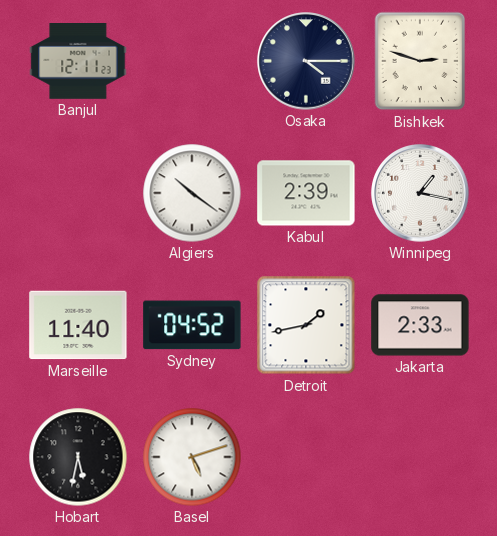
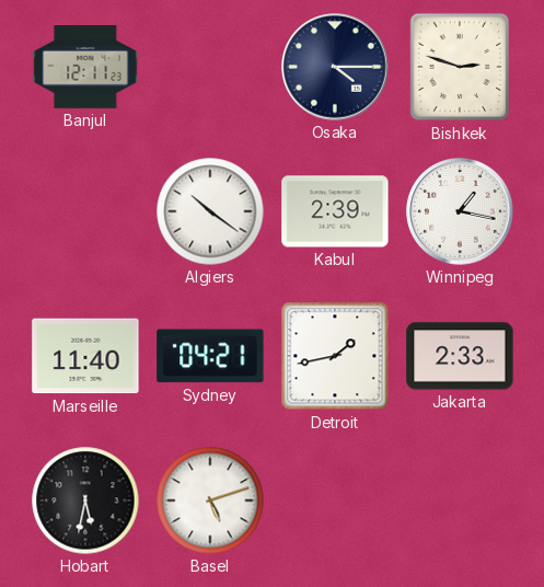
Sydney: 04:52 -> 04:21 (210, 356)
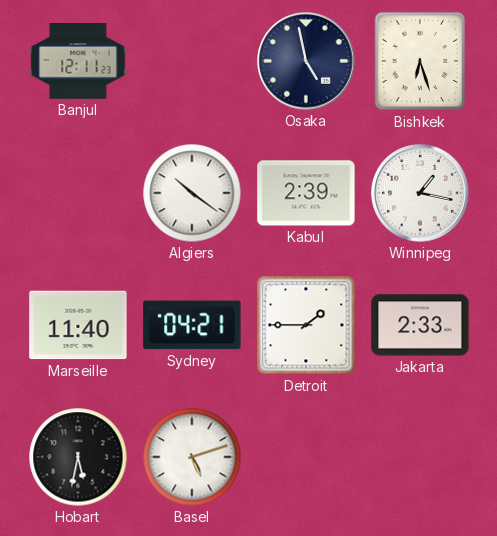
Osaka: 4:15 -> 4:58 (306, 61)
Bishkek: 2:48 -> 6:27 (420, 61)
Detroit: 1:43 -> 1:45 (306, 325)
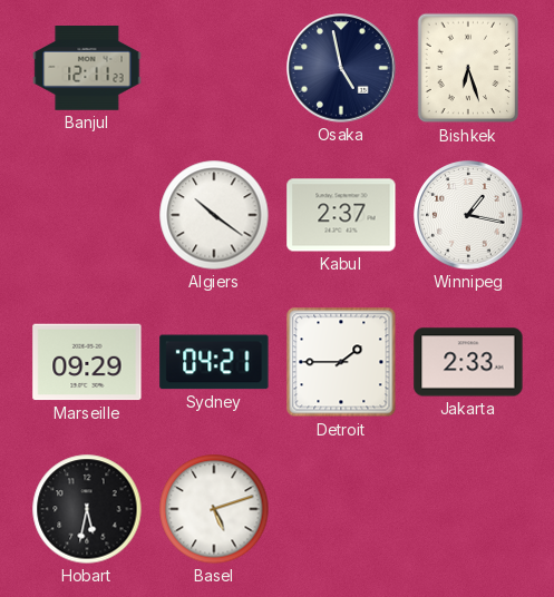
Kabul: 2:39 -> 2:37 (341, 215)
Marseille: 11:40 -> 09:29 (87, 362)
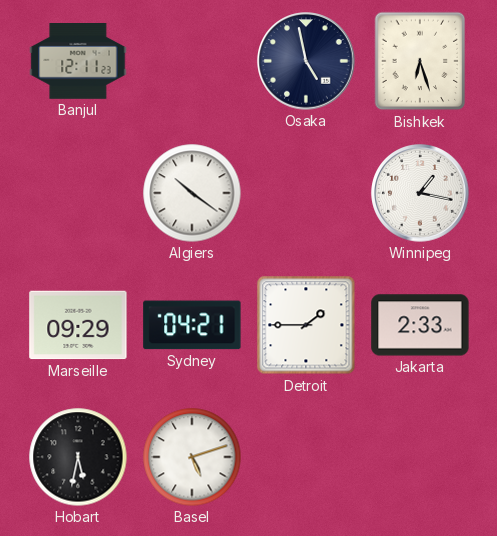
Kabul: 2:37 -> none (341, 215)
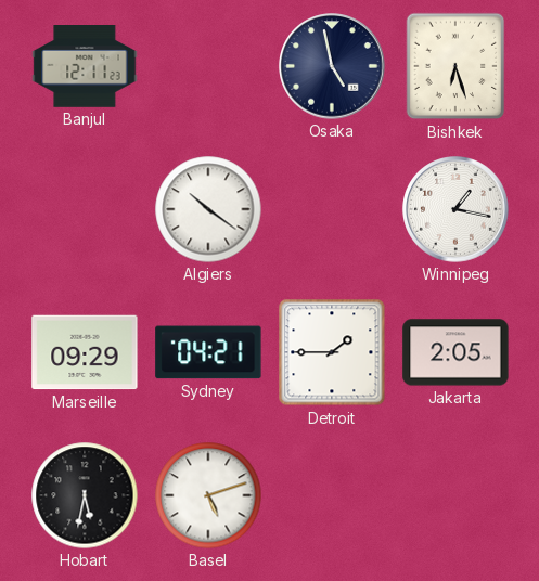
Jakarta: 2:33 -> 2:05 (455, 352)
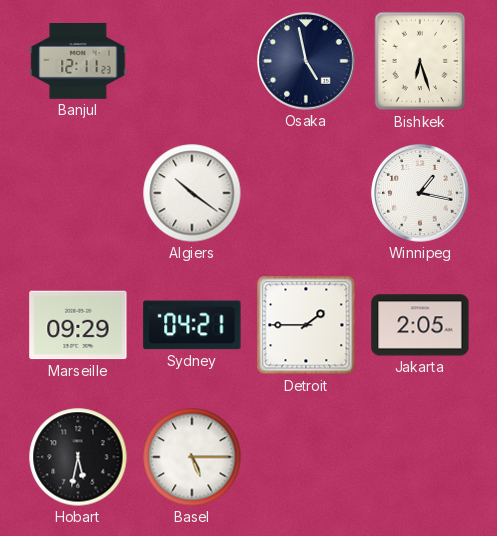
Basel: 5:12 -> 5:15 (192, 457)
